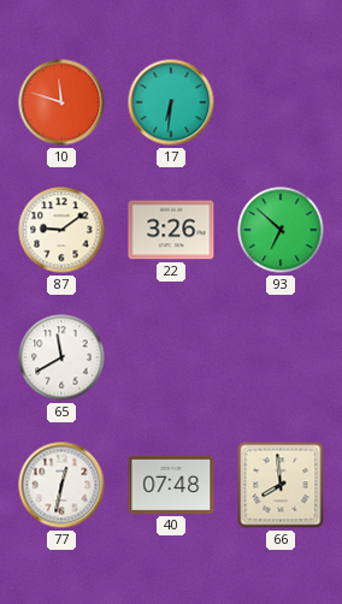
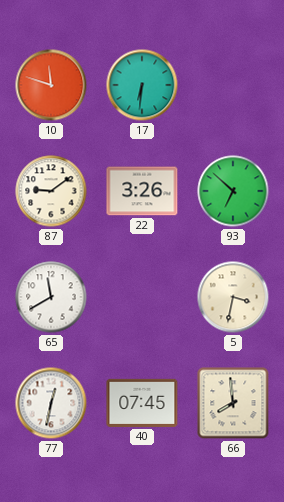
5: none -> 3:32 (233, 297)
40: 07:48 -> 07:45 (142, 403)
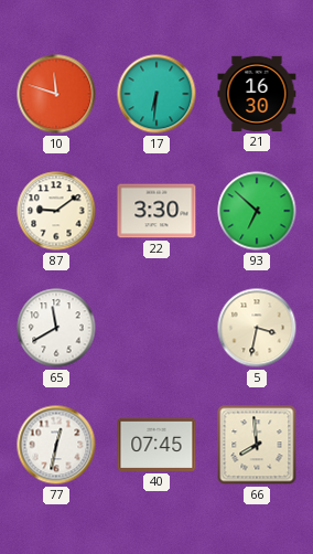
21: none -> 16:30 (257, 94)
22: 3:26 -> 3:30 (156, 211)
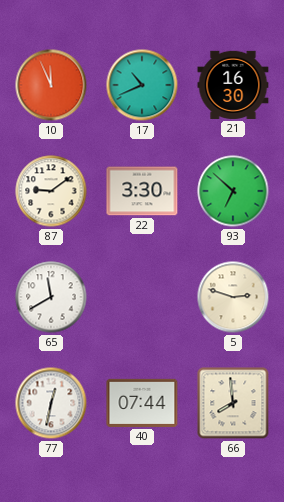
10: 11:48 -> 11:56 (51, 85)
17: 6:31 -> 10:41 (142, 85)
5: 3:32 -> 2:48 (233, 297)
40: 07:45 -> 07:44 (142, 403)
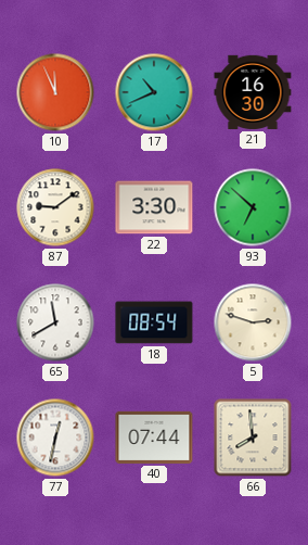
18: none -> 08:54 (154, 322)
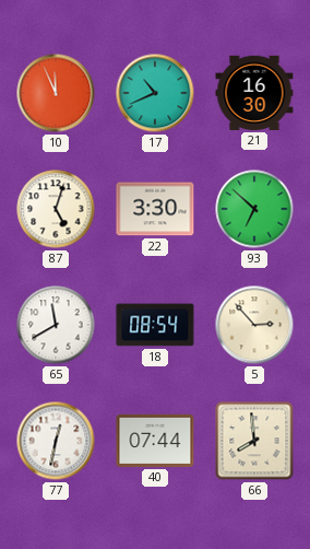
87: 9:09 -> 5:03 (56, 209)
5: 2:48 -> 2:53 (254, 325)
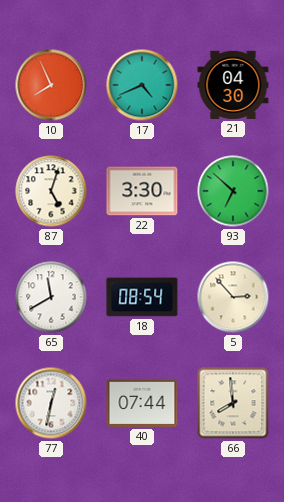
10: 11:56 -> 7:56 (51, 85)
17: 10:41 -> 4:41 (142, 85)
21: 16:30 -> 04:30 (233, 85)
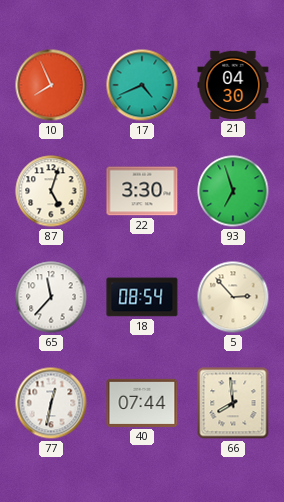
93: 6:52 -> 6:57 (233, 191)
65: 11:40 -> 11:37 (51, 297)
